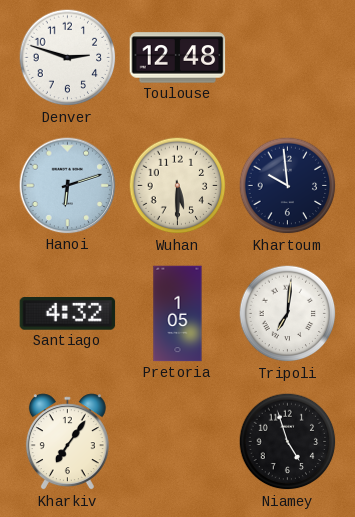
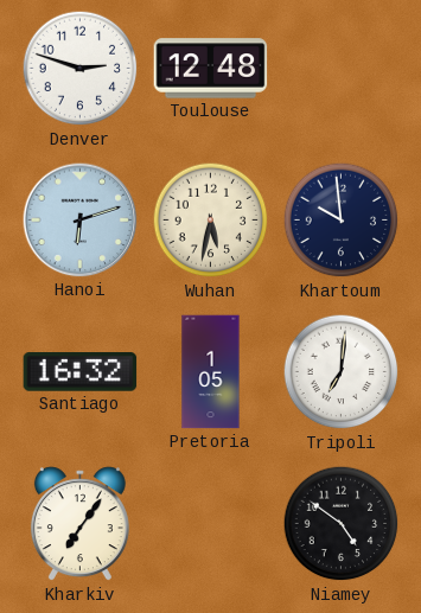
Wuhan: 5:30 -> 5:32 (211, 221)
Santiago: 4:32 -> 16:32 (81, 372)
Niamey: 4:57 -> 4:51 (342, 524)
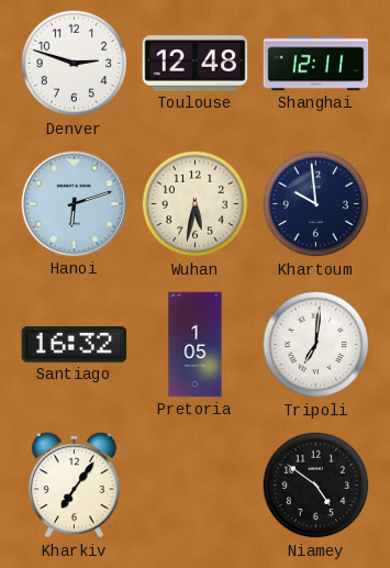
Shanghai: none -> 12:11 (316, 64)
